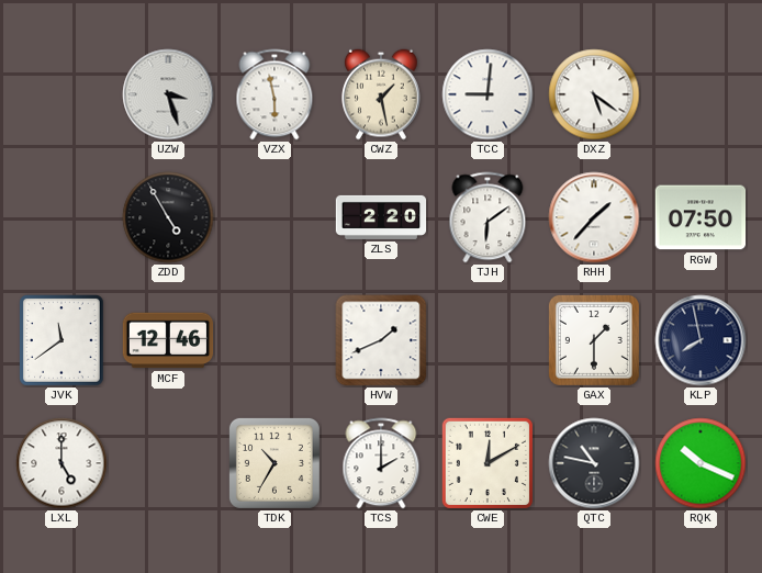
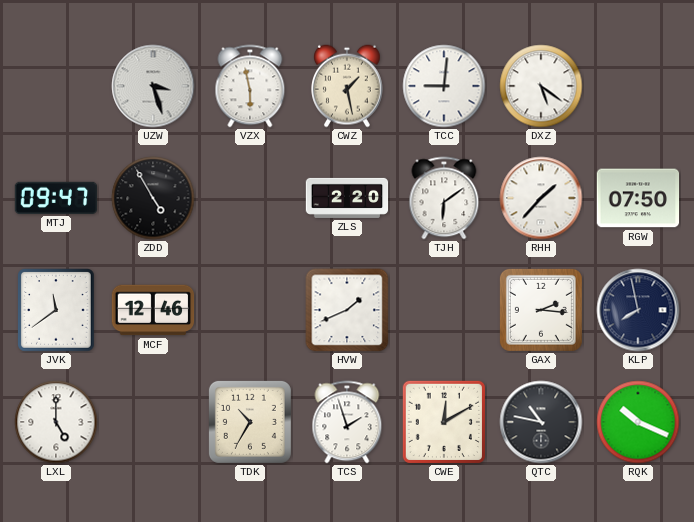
MTJ: none -> 09:47 (56, 198)
GAX: 1:30 -> 2:16 (541, 310)
TCS: 2:00 -> 1:57 (347, 422)
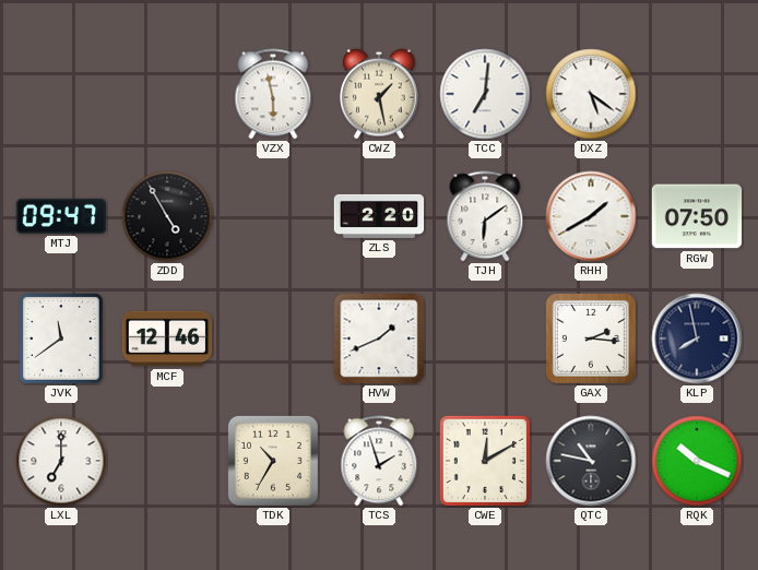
UZW: 3:27 -> none (153, 86)
TCC: 9:01 -> 7:01 (485, 94)
RHH: 1:37 -> 1:40 (591, 216)
LXL: 5:00 -> 7:00 (61, 461)
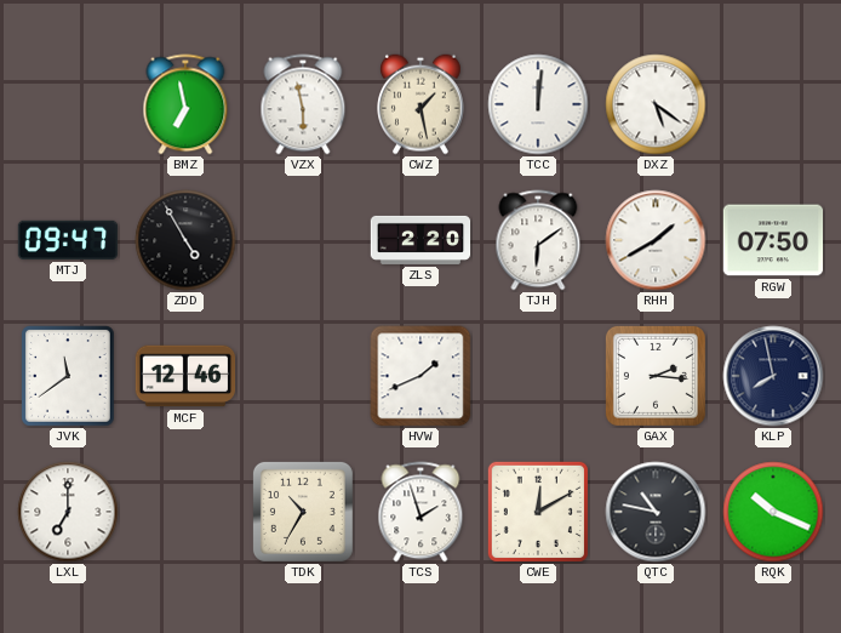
BMZ: none -> 6:58 (185, 104)
TCC: 7:01 -> 12:01 (538, 104)
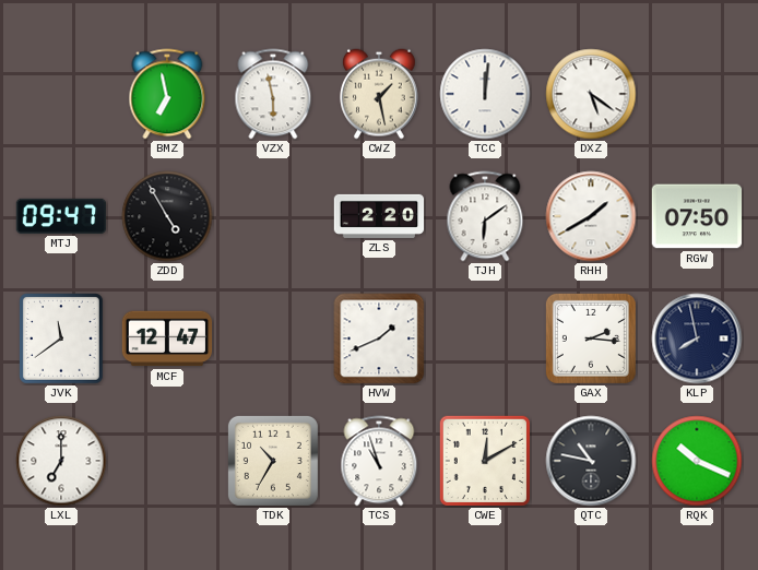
MCF: 12:46 -> 12:47 (167, 339)
TCS: 1:57 -> 10:57 (379, 461)
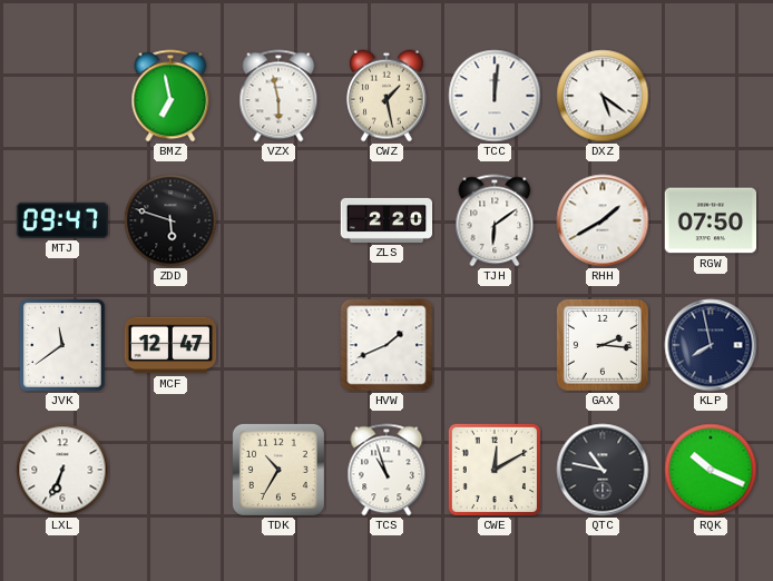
ZDD: 4:55 -> 5:48 (170, 220)
LXL: 7:00 -> 6:34 (62, 470)
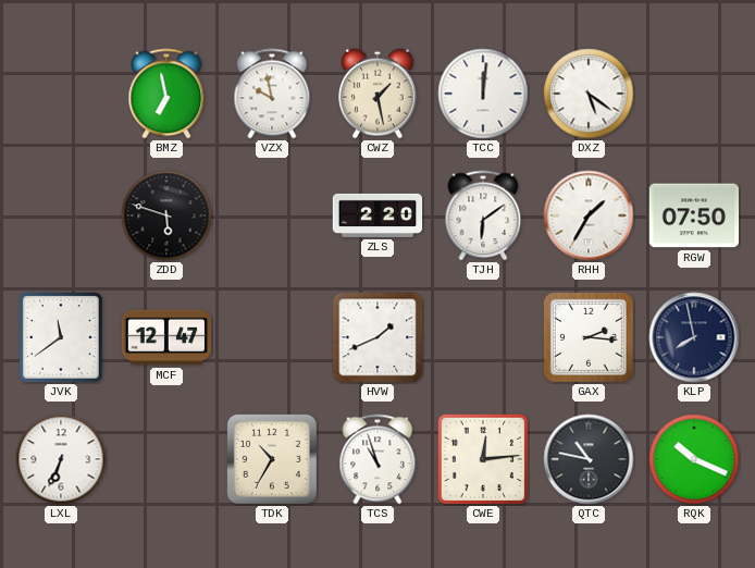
VZX: 5:58 -> 9:58 (272, 94)
MTJ: 09:47 -> none (62, 220)
RHH: 1:40 -> 1:35 (589, 215)
CWE: 12:10 -> 12:14 (483, 459)
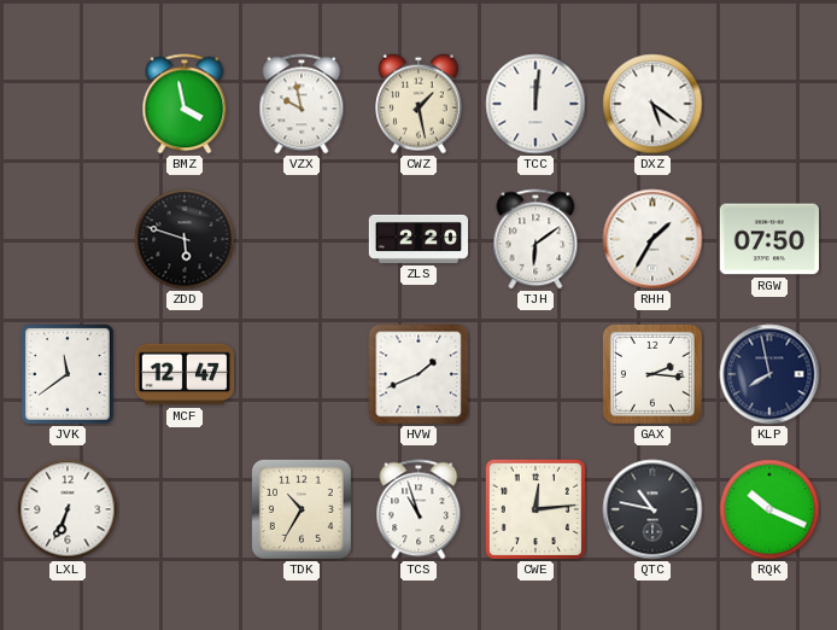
BMZ: 6:58 -> 3:58 (185, 104)
